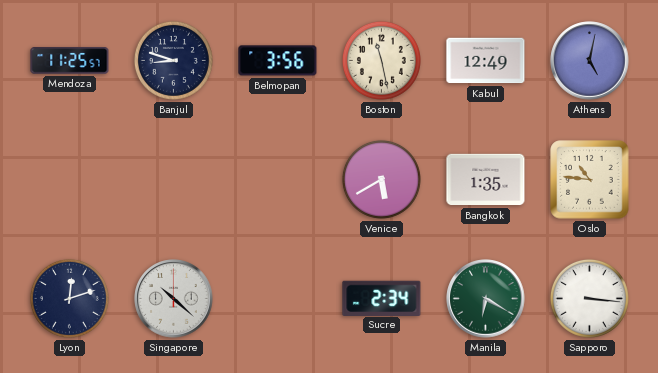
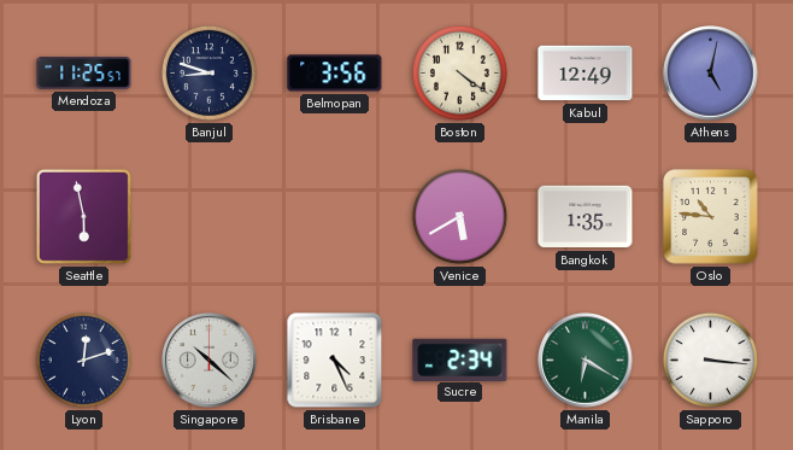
Boston: 11:28 -> 4:21 (459, 72)
Seattle: none -> 5:58 (83, 216)
Brisbane: none -> 4:26 (335, 361)
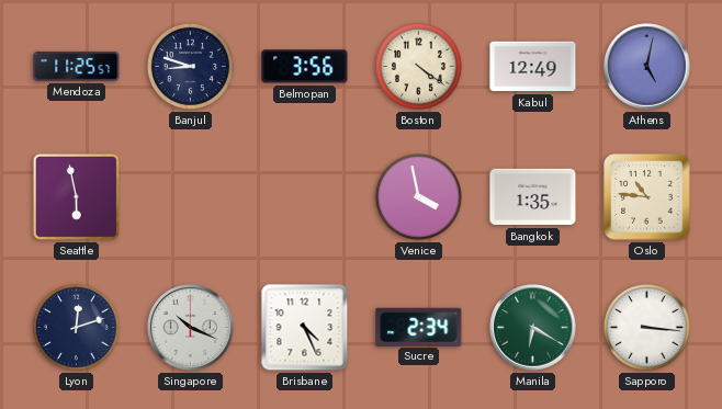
Venice: 5:40 -> 3:58 (418, 196)
Singapore: 10:22 -> 10:19 (191, 328)
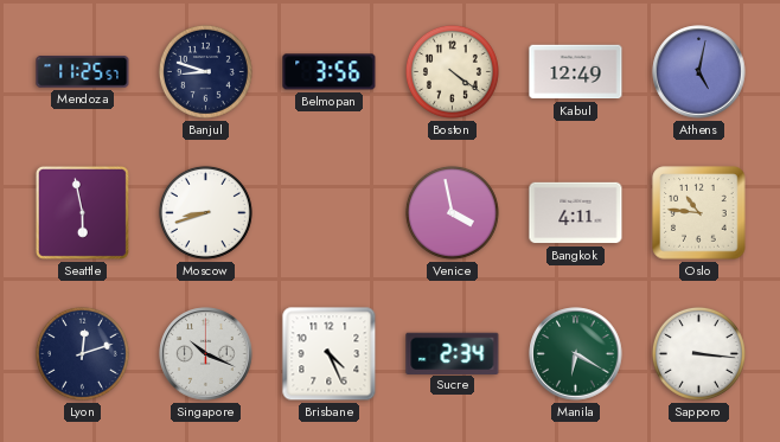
Moscow: none -> 8:42 (205, 212)
Bangkok: 1:35 -> 4:11 (576, 213)
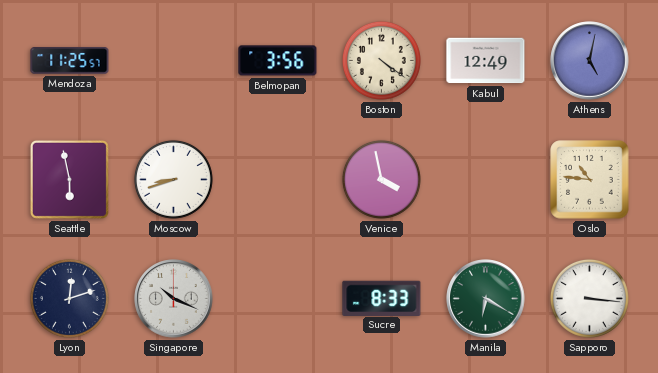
Banjul: 8:48 -> none (205, 71)
Bangkok: 4:11 -> none (576, 213)
Brisbane: 4:26 -> none (330, 354)
Sucre: 2:34 -> 8:33 (382, 298)
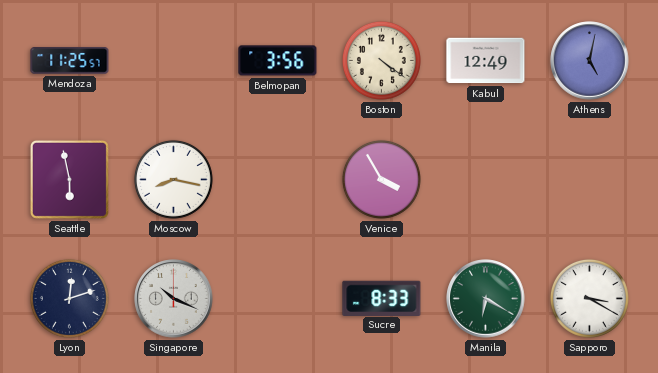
Moscow: 8:42 -> 8:17 (173, 179)
Venice: 3:58 -> 3:55 (381, 179)
Oslo: 10:46 -> none (590, 180)
Sapporo: 3:16 -> 3:20 (589, 298)
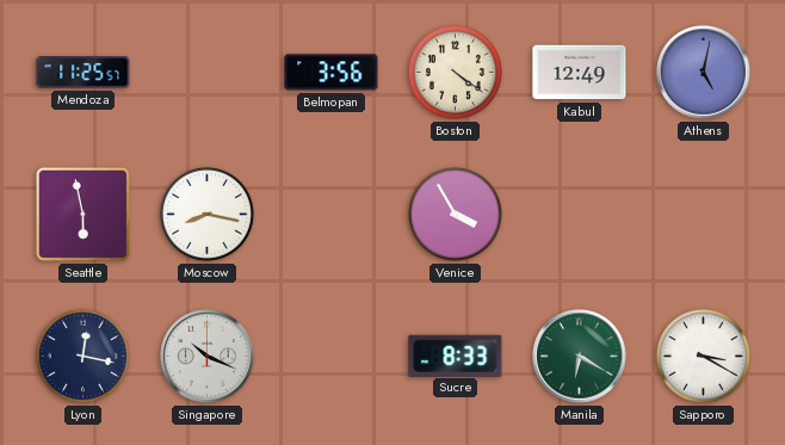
Lyon: 12:12 -> 12:17 (82, 356)
